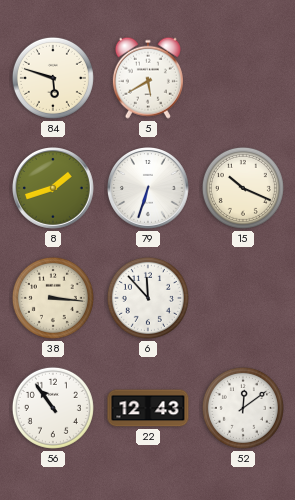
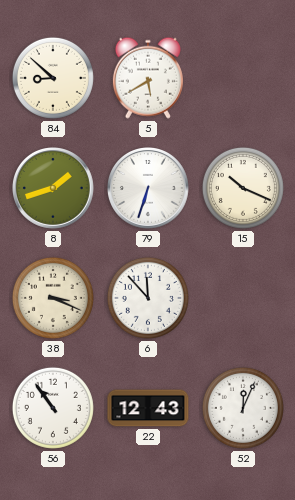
84: 5:48 -> 8:52 (53, 78)
38: 3:16 -> 3:19 (53, 298)
52: 12:09 -> 12:04 (243, 408)
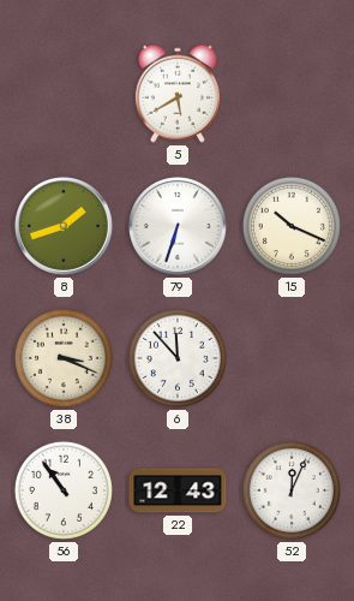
84: 8:52 -> none (53, 78)
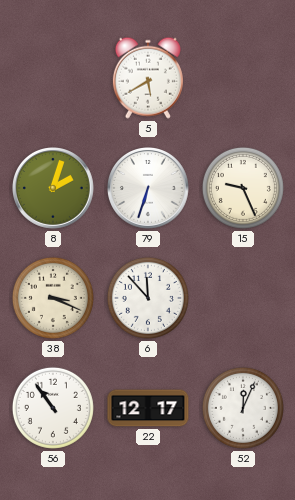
8: 1:42 -> 2:03 (54, 189)
15: 10:19 -> 9:26 (243, 188)
22: 12:43 -> 12:17 (148, 408)
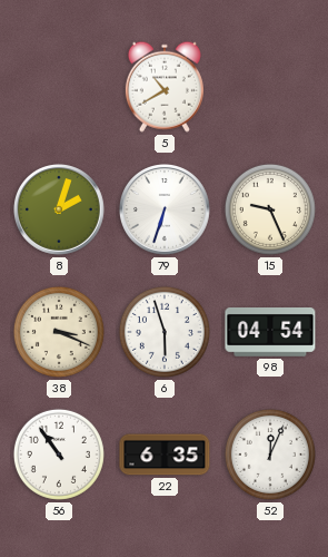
5: 5:40 -> 10:40 (165, 87)
6: 11:53 -> 5:57 (165, 332)
98: none -> 04:54 (270, 333)
22: 12:17 -> 6:35 (165, 455)
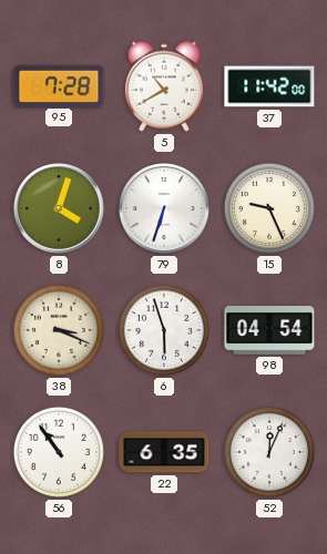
95: none -> 7:28 (59, 85)
37: none -> 11:42 (269, 86)
8: 2:03 -> 4:03 (60, 209)
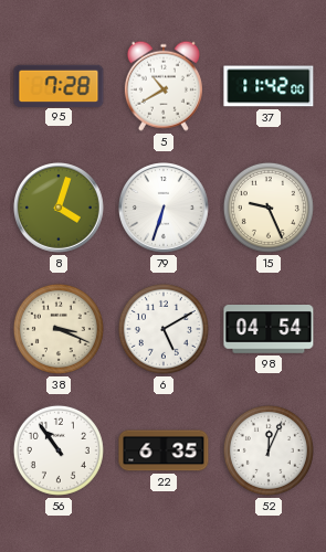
6: 5:57 -> 5:10 (164, 329)
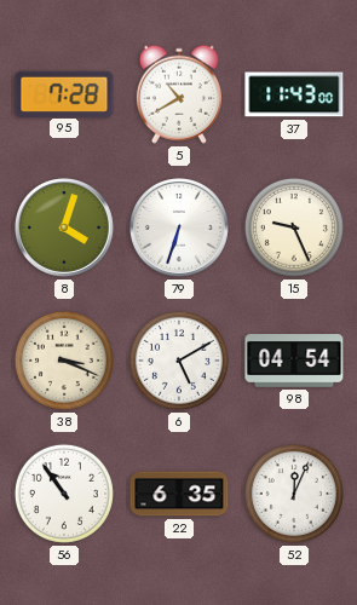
37: 11:42 -> 11:43 (294, 94)
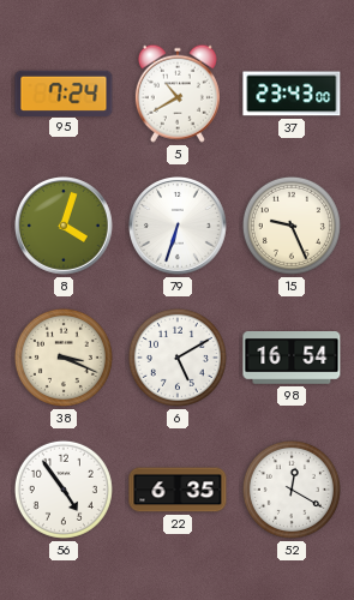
95: 7:28 -> 7:24 (64, 92)
37: 11:43 -> 23:43 (292, 94)
98: 04:54 -> 16:54 (292, 359)
56: 10:54 -> 4:54 (64, 490)
52: 12:04 -> 12:20 (292, 490)
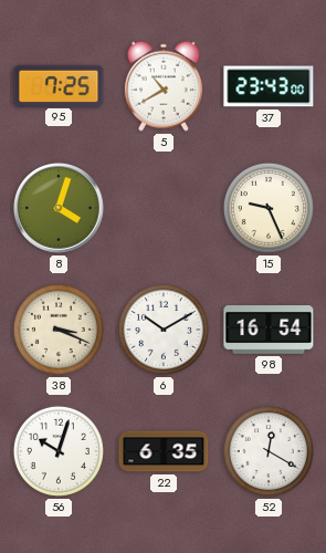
95: 7:24 -> 7:25 (59, 85)
79: 6:33 -> none (179, 227)
6: 5:10 -> 10:10 (164, 330)
56: 4:54 -> 10:03 (59, 451)
